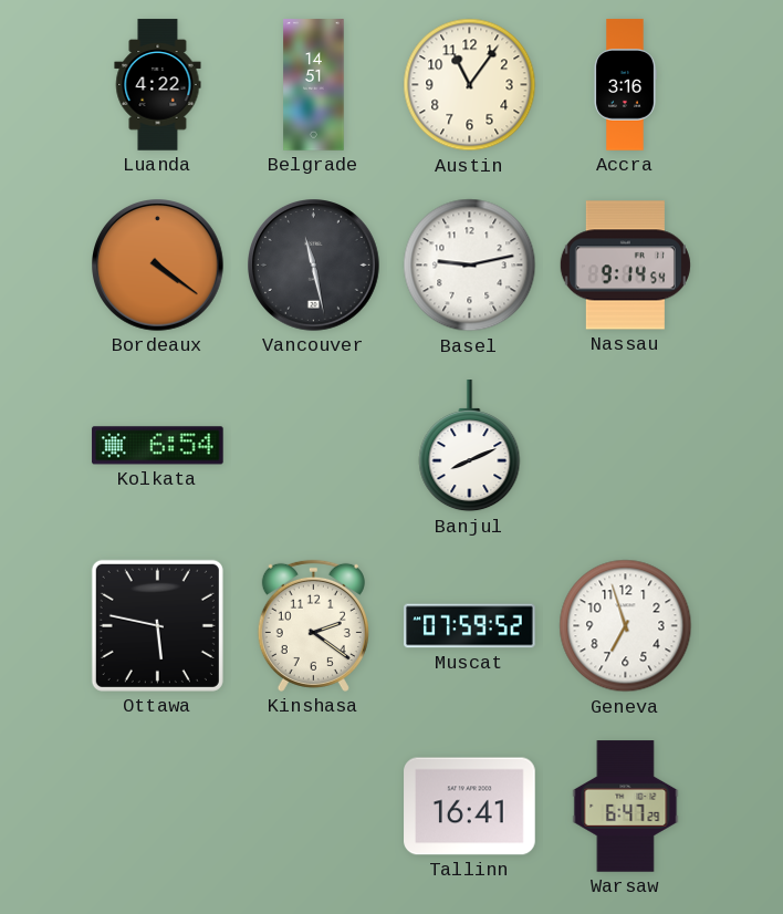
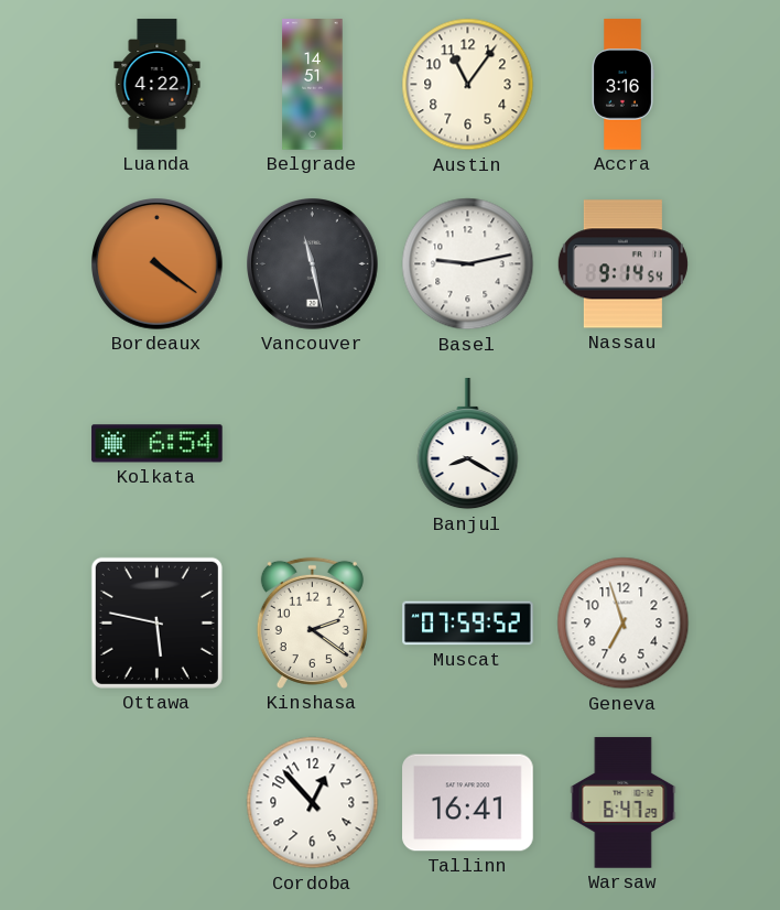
Banjul: 8:11 -> 8:20 (468, 444)
Cordoba: none -> 12:53 (313, 803)
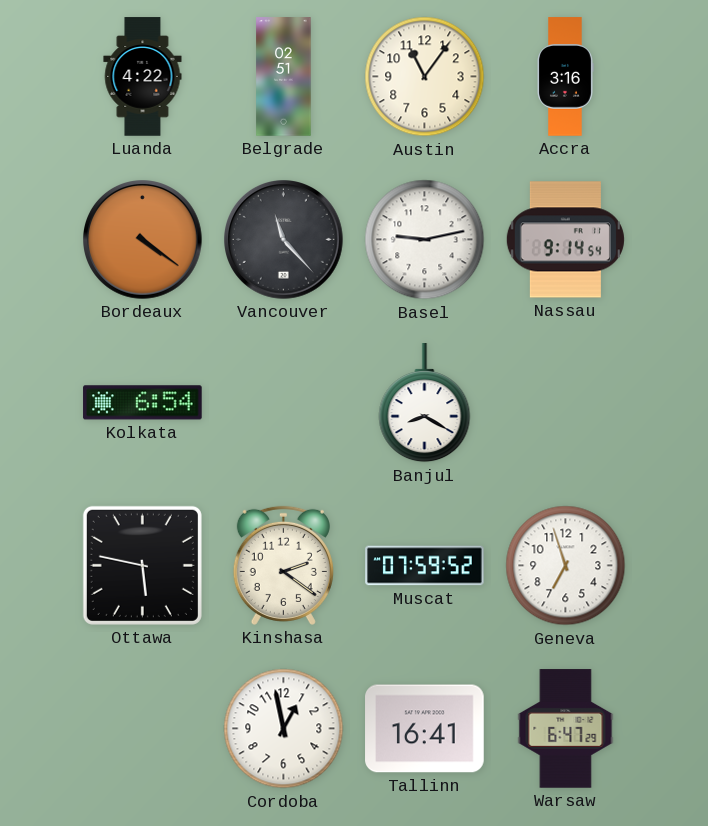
Belgrade: 14:51 -> 02:51 (284, 77)
Vancouver: 11:28 -> 11:23 (284, 240)
Cordoba: 12:53 -> 12:58 (284, 729)
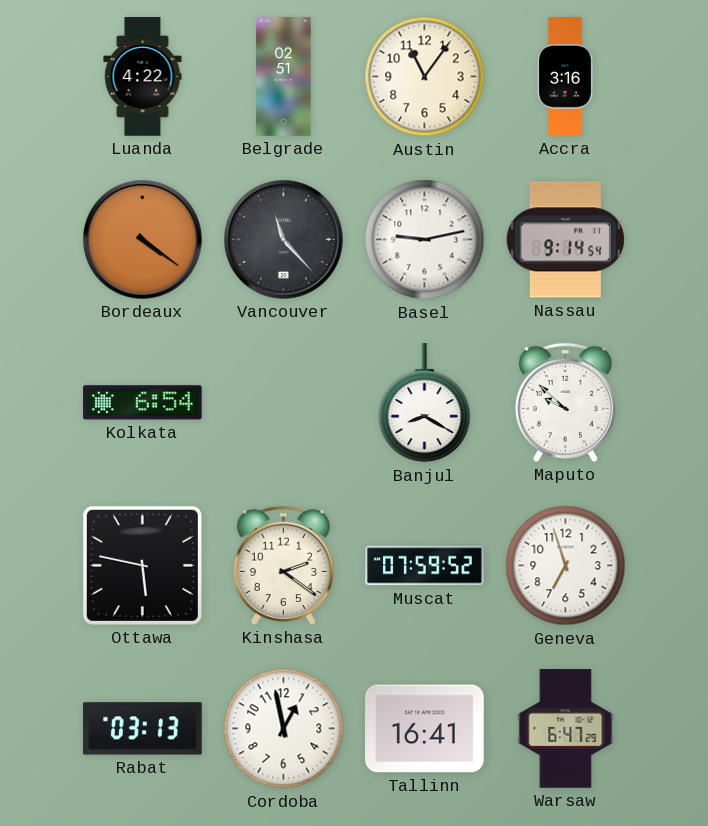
Maputo: none -> 9:52 (565, 402)
Rabat: none -> 03:13 (143, 729)
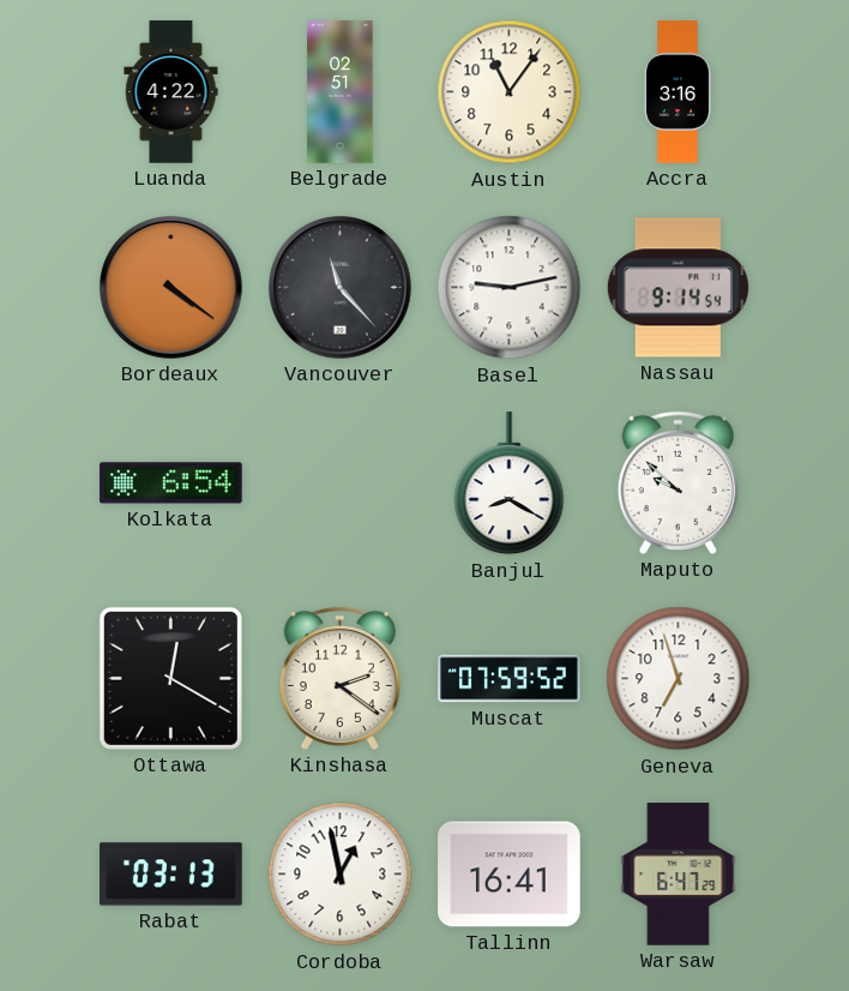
Ottawa: 5:47 -> 12:20 (170, 678)
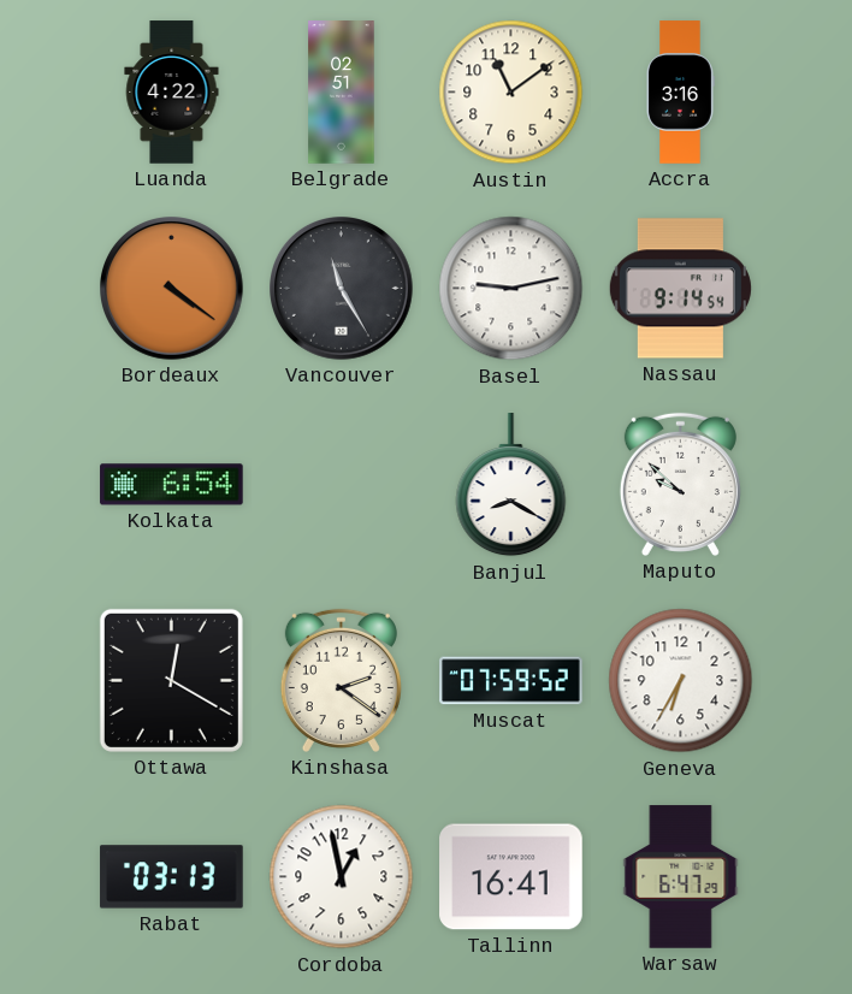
Austin: 11:06 -> 11:09 (511, 93)
Vancouver: 11:23 -> 11:25 (342, 289)
Geneva: 6:57 -> 6:35 (681, 681)
